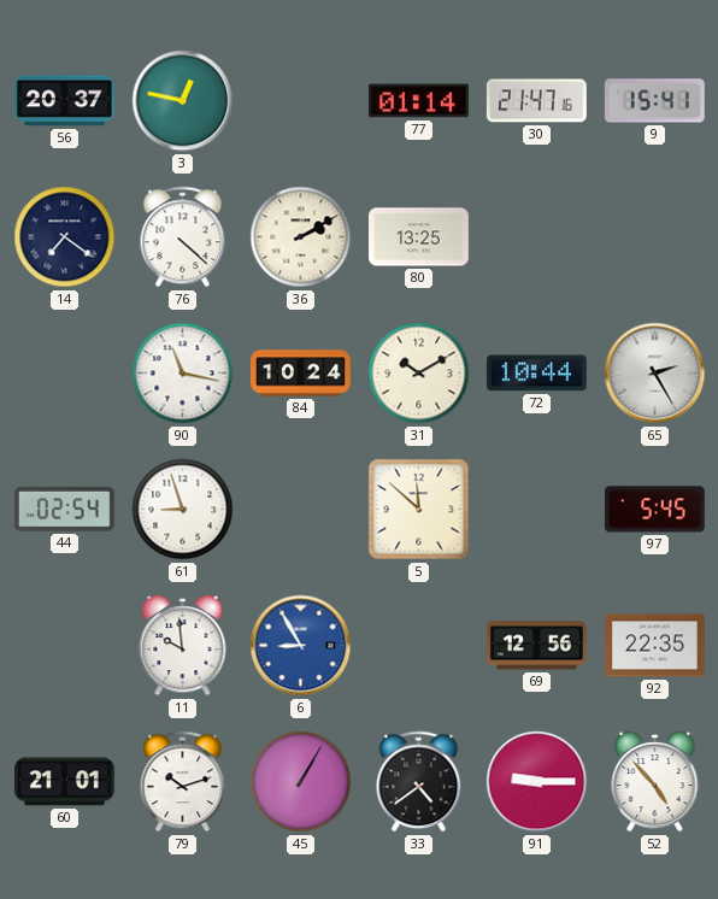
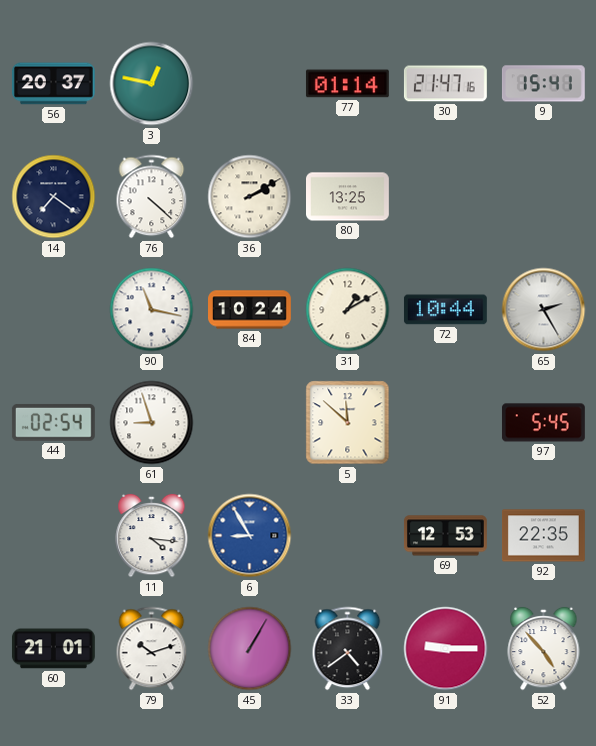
31: 10:10 -> 1:10 (348, 310)
11: 9:59 -> 4:16 (152, 536)
69: 12:56 -> 12:53 (445, 536)
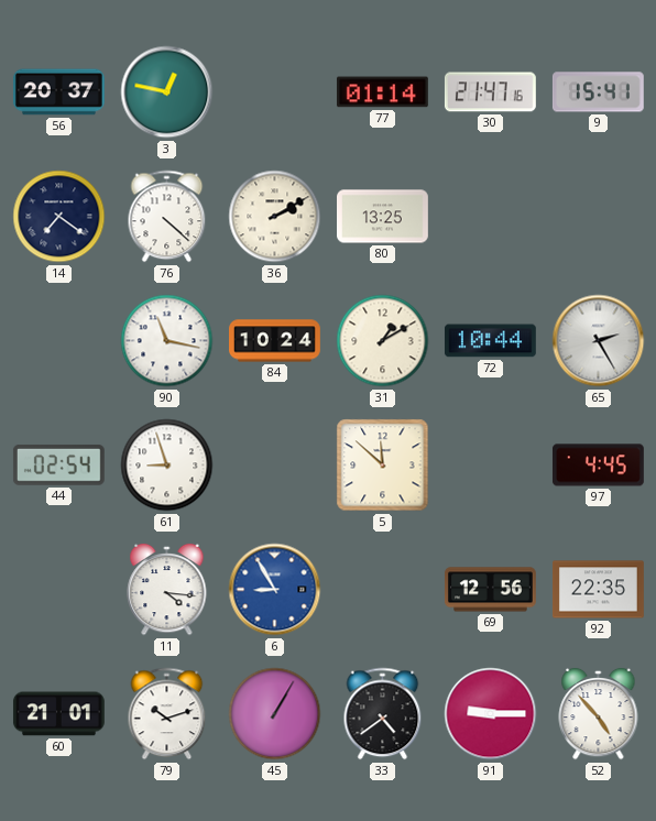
97: 5:45 -> 4:45 (599, 466)
69: 12:53 -> 12:56 (490, 590)
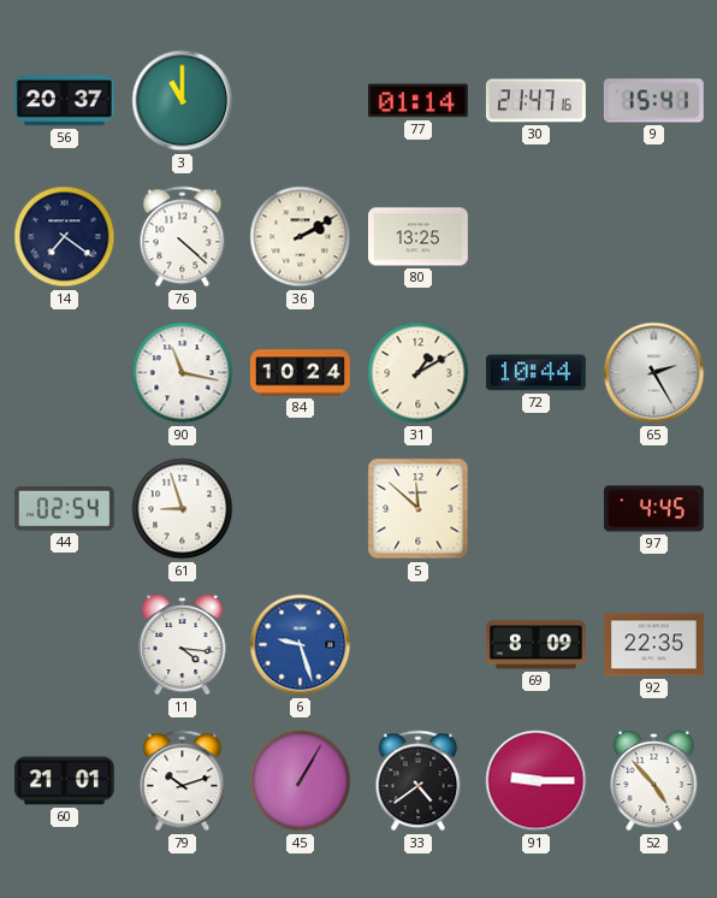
3: 12:47 -> 11:00 (183, 101)
6: 8:55 -> 9:27 (301, 645)
69: 12:56 -> 8:09 (535, 645)
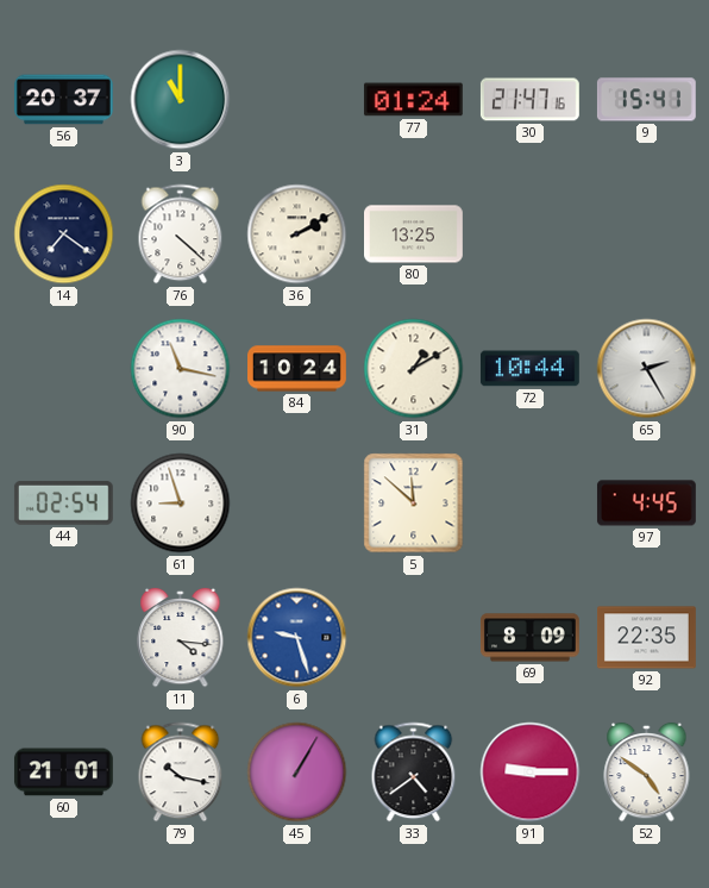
77: 01:14 -> 01:24 (413, 100)
79: 10:12 -> 10:17 (181, 773)
52: 4:53 -> 4:51 (647, 773)
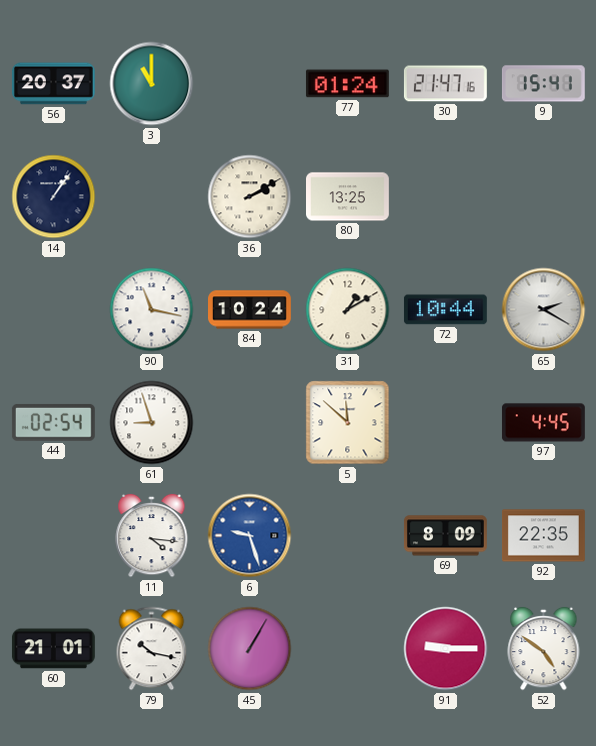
14: 7:21 -> 1:06 (54, 197)
76: 4:22 -> none (181, 234)
65: 2:25 -> 2:20 (544, 310)
33: 4:39 -> none (414, 773)
